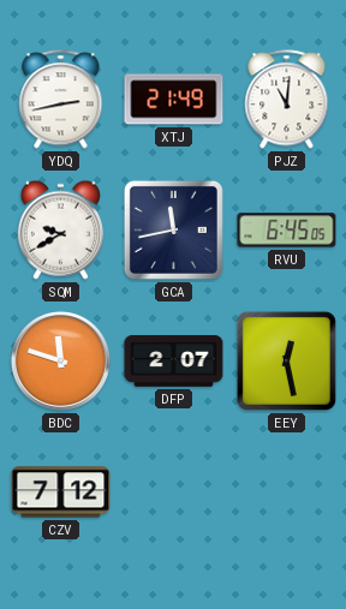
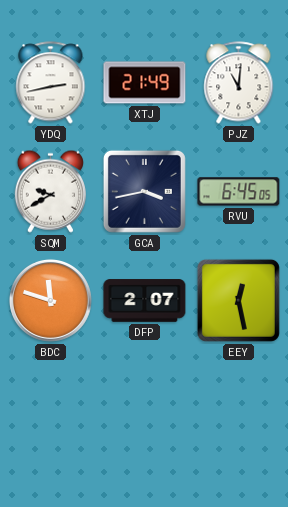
GCA: 11:43 -> 3:43 (144, 191)
CZV: 7:12 -> none (61, 492)
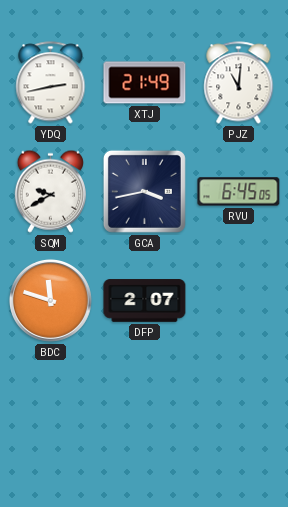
EEY: 12:28 -> none (238, 300)
